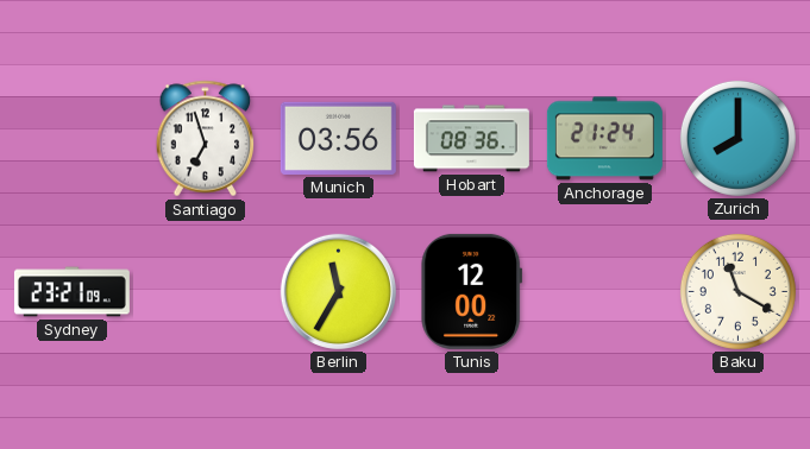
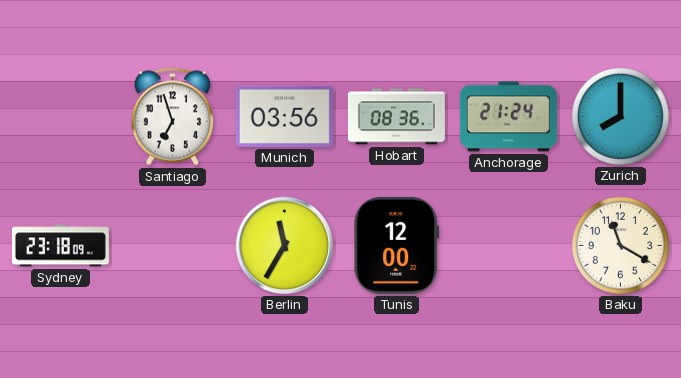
Sydney: 23:21 -> 23:18 (60, 246)
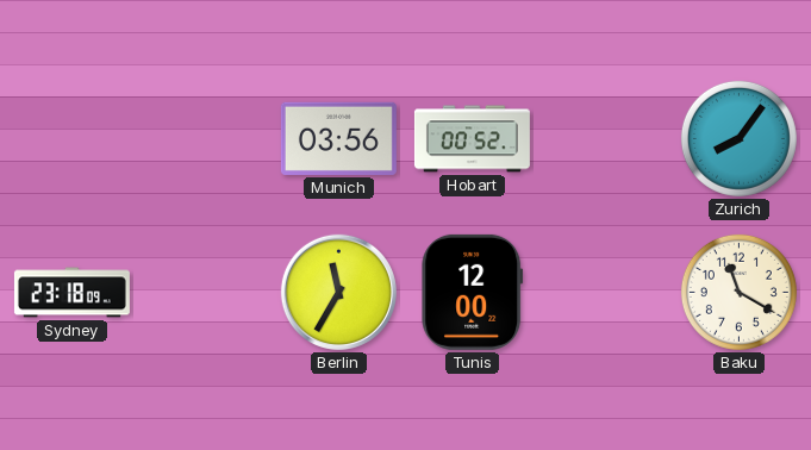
Santiago: 6:57 -> none (173, 117)
Hobart: 08:36 -> 00:52 (472, 139)
Anchorage: 21:24 -> none (508, 117)
Zurich: 8:00 -> 8:06 (738, 138)
